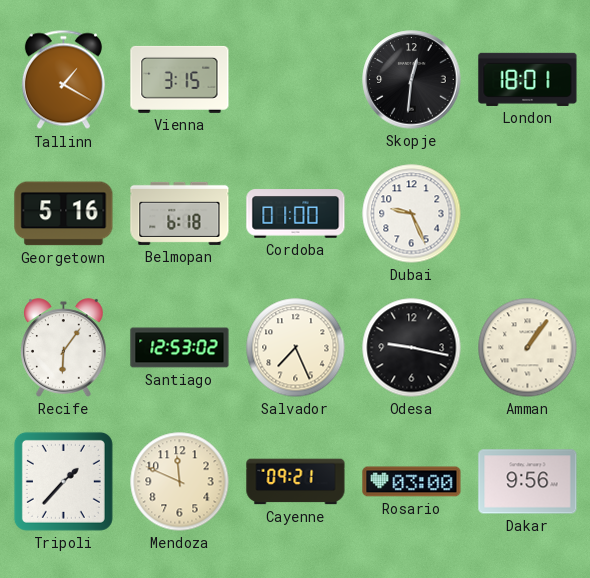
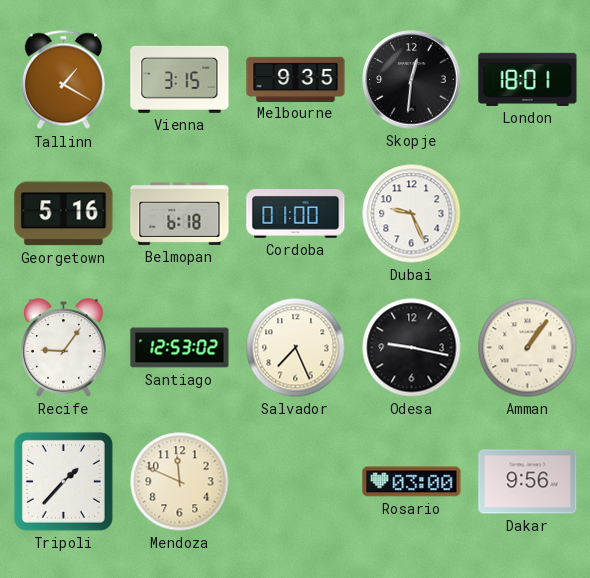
Melbourne: none -> 9:35 (296, 79)
Recife: 6:06 -> 9:06 (64, 348)
Cayenne: 09:21 -> none (296, 482)
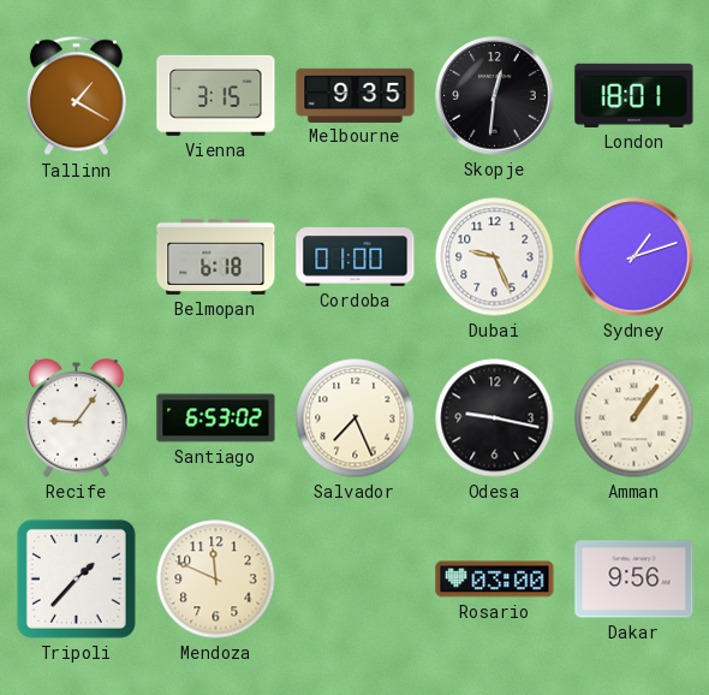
Georgetown: 5:16 -> none (64, 214)
Sydney: none -> 1:12 (634, 257)
Santiago: 12:53 -> 6:53 (216, 418)
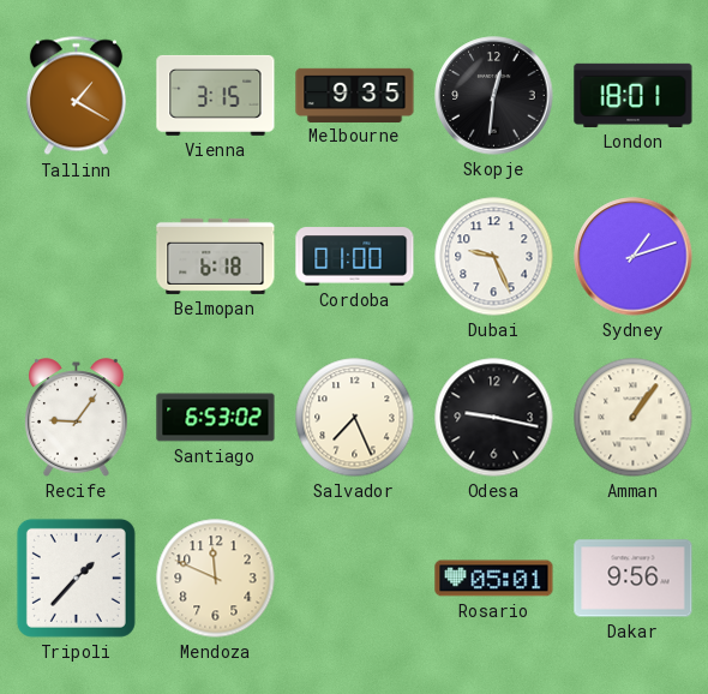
Rosario: 03:00 -> 05:01 (494, 579)
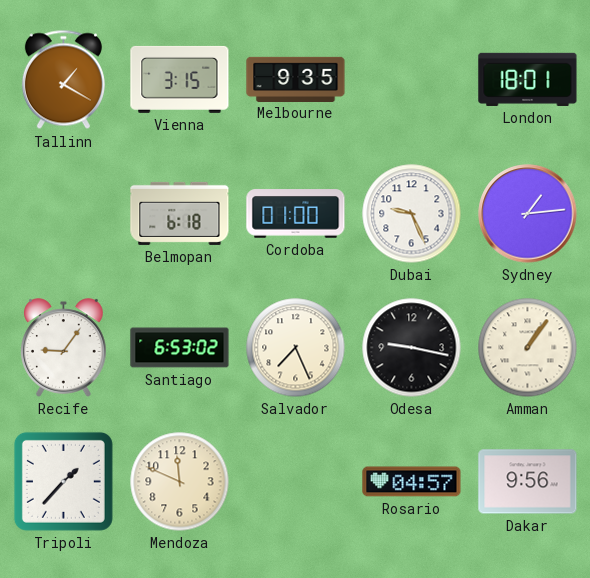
Skopje: 12:31 -> none (494, 96)
Sydney: 1:12 -> 1:14 (528, 214)
Rosario: 05:01 -> 04:57 (412, 482)
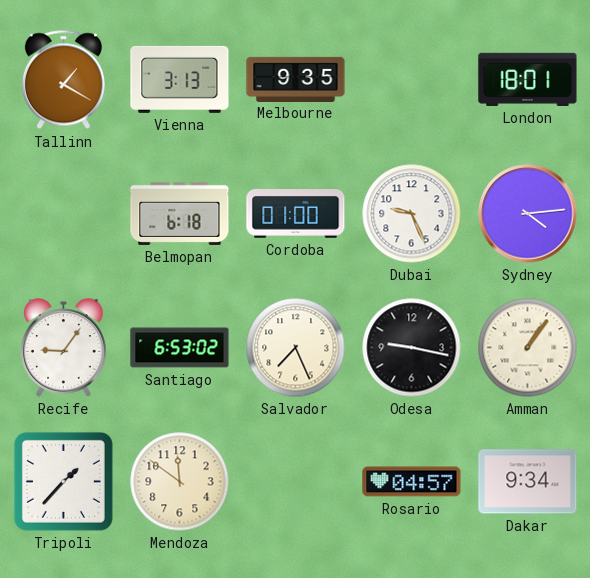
Vienna: 3:15 -> 3:13 (180, 79)
Sydney: 1:14 -> 4:14 (528, 214)
Mendoza: 11:49 -> 11:51 (180, 482)
Dakar: 9:56 -> 9:34 (528, 482)
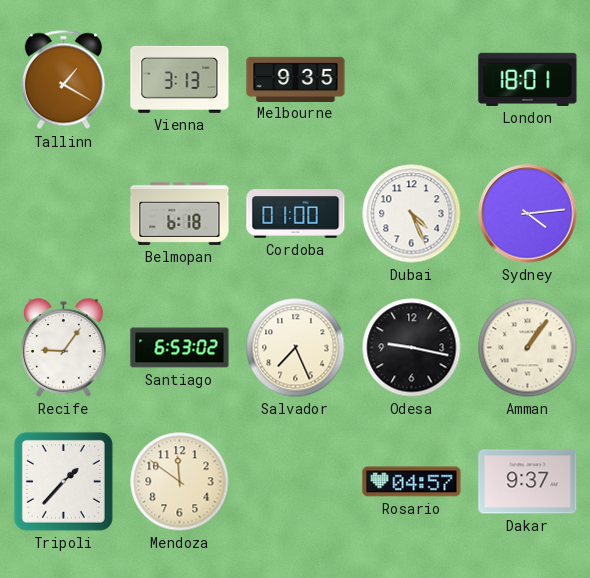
Dubai: 9:26 -> 4:26 (412, 214)
Dakar: 9:34 -> 9:37 (528, 482)
